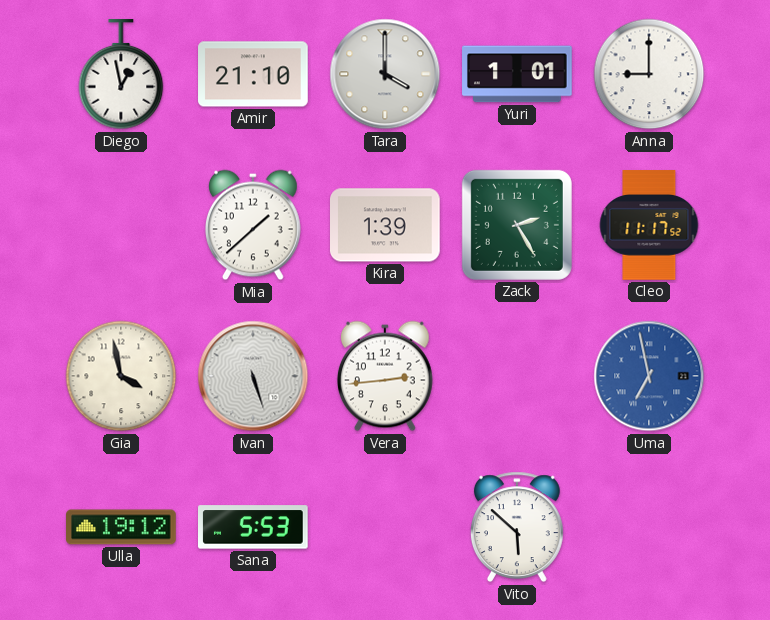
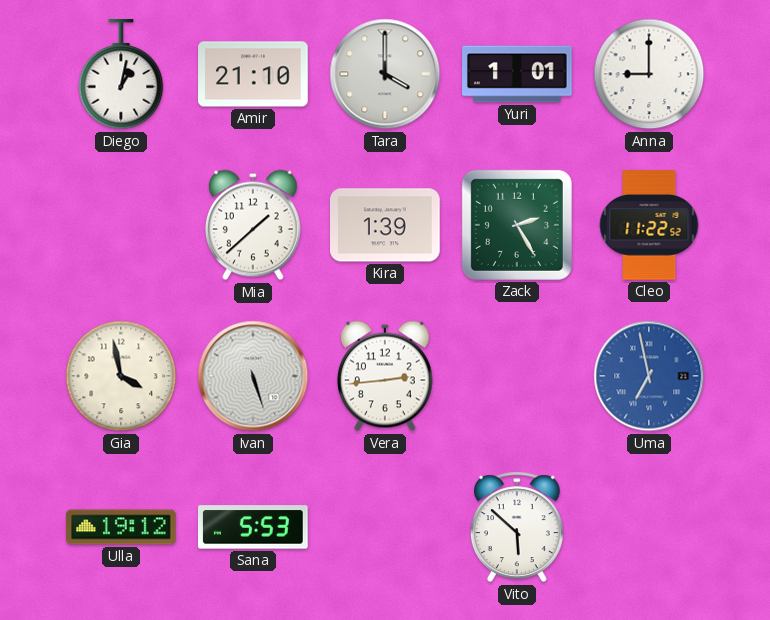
Diego: 12:58 -> 1:02 (121, 75)
Cleo: 11:17 -> 11:22 (649, 225)
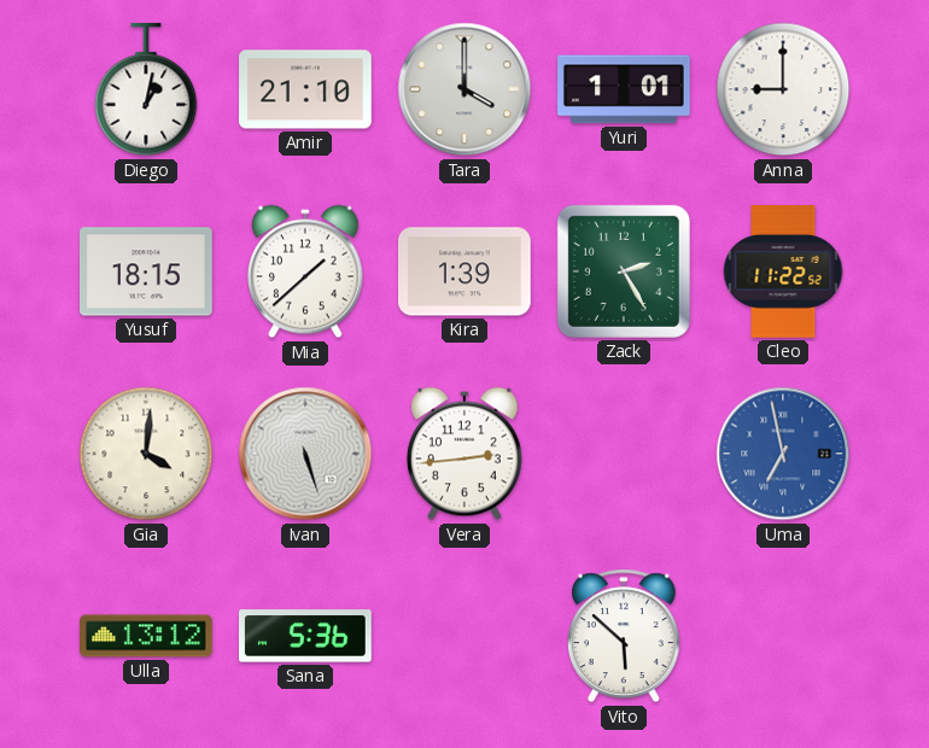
Yusuf: none -> 18:15 (147, 271)
Gia: 3:58 -> 4:01 (146, 454)
Ulla: 19:12 -> 13:12 (146, 636)
Sana: 5:53 -> 5:36 (306, 636)
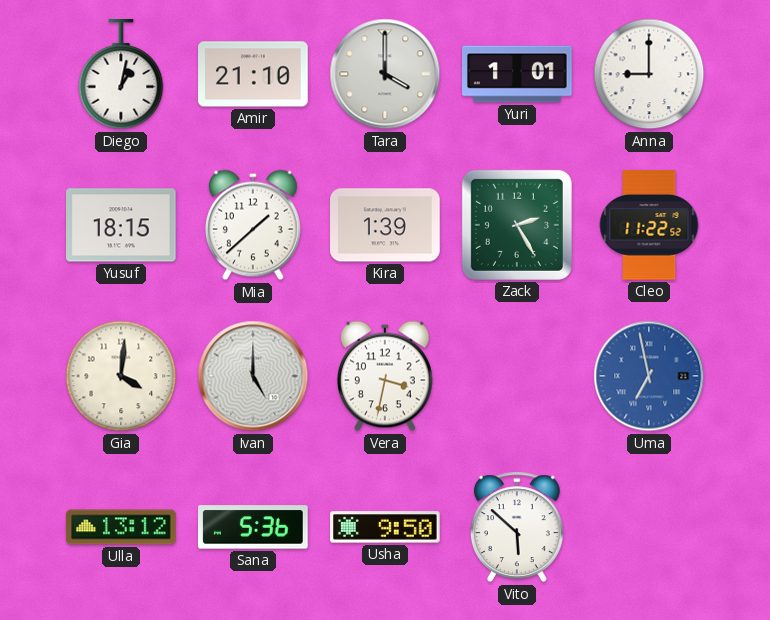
Ivan: 5:27 -> 5:00 (253, 376)
Vera: 2:44 -> 3:32 (385, 376)
Usha: none -> 9:50 (385, 527)
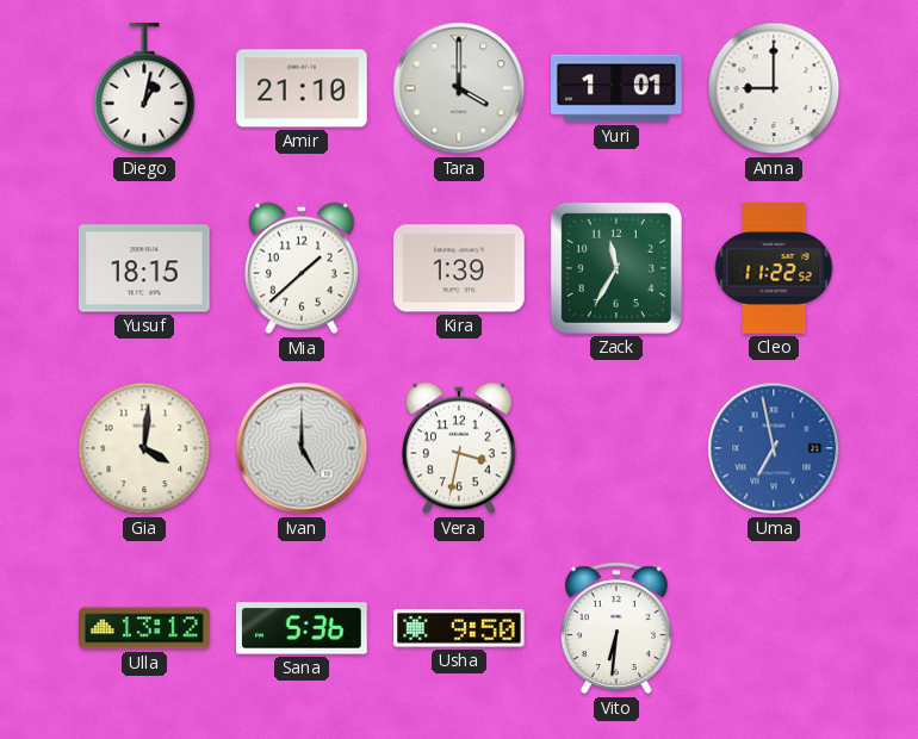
Zack: 2:25 -> 11:35 (616, 268)
Vito: 5:52 -> 6:31 (616, 628)
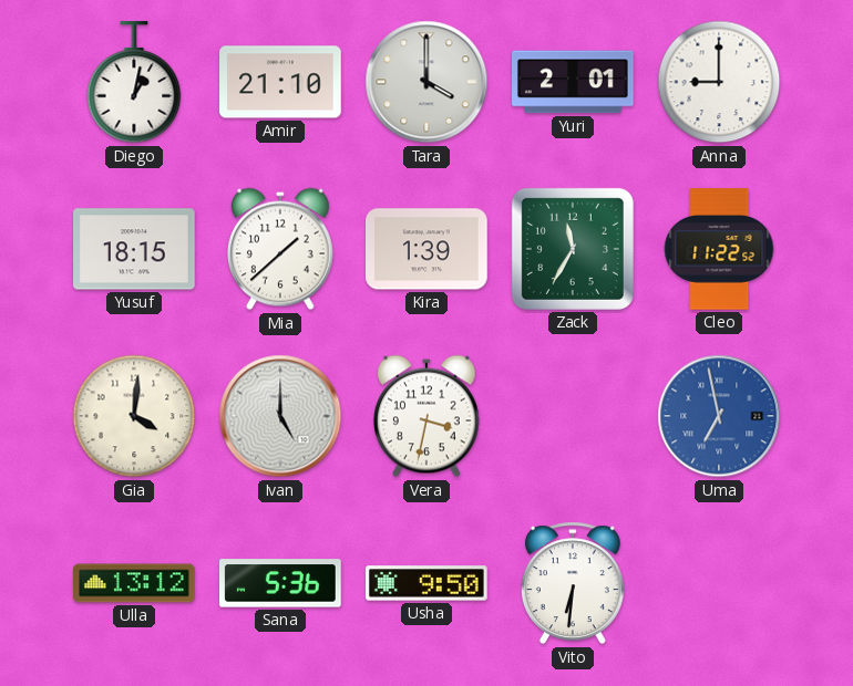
Yuri: 1:01 -> 2:01 (573, 82)
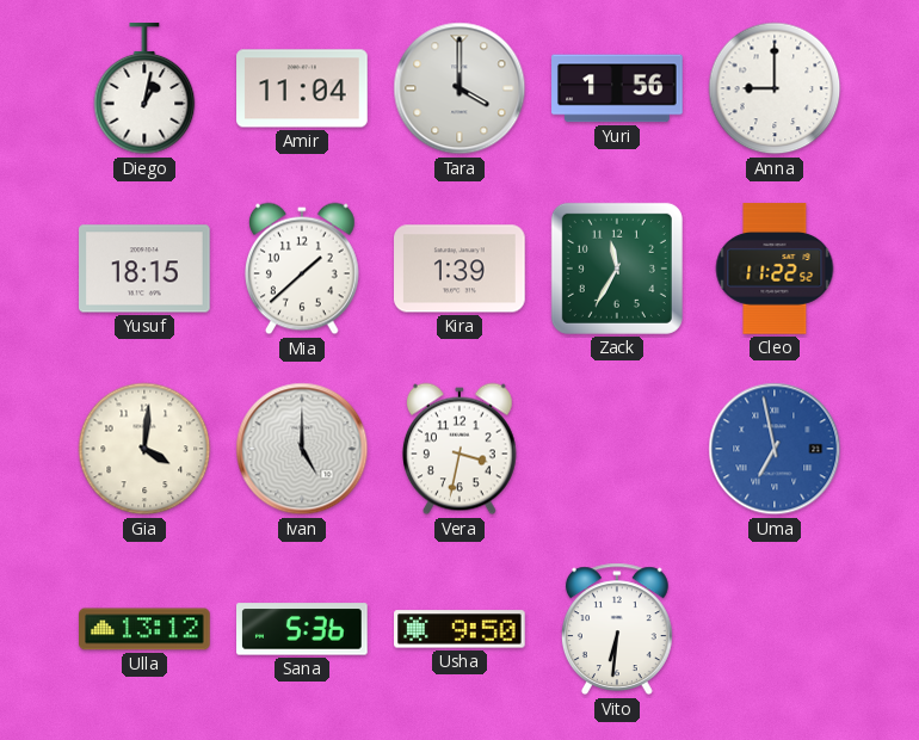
Amir: 21:10 -> 11:04 (302, 88)
Yuri: 2:01 -> 1:56 (617, 88)
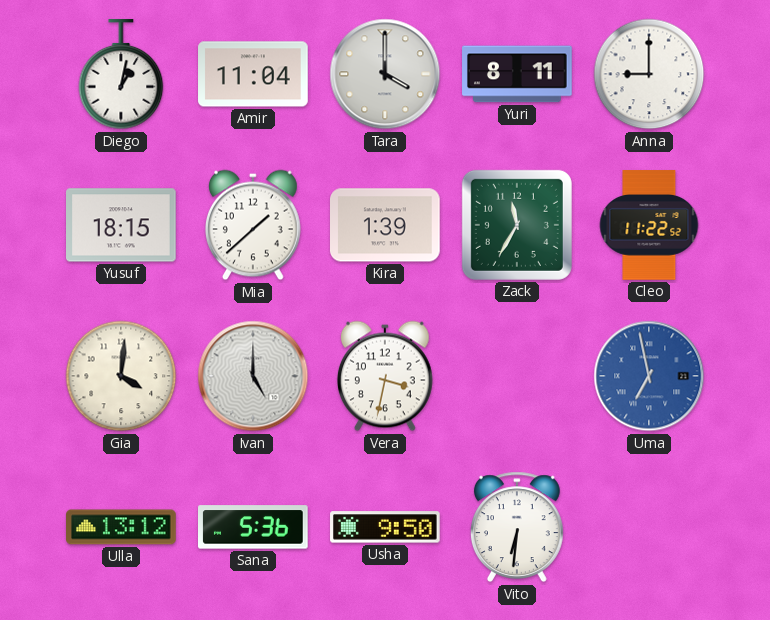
Yuri: 1:56 -> 8:11 (517, 74)
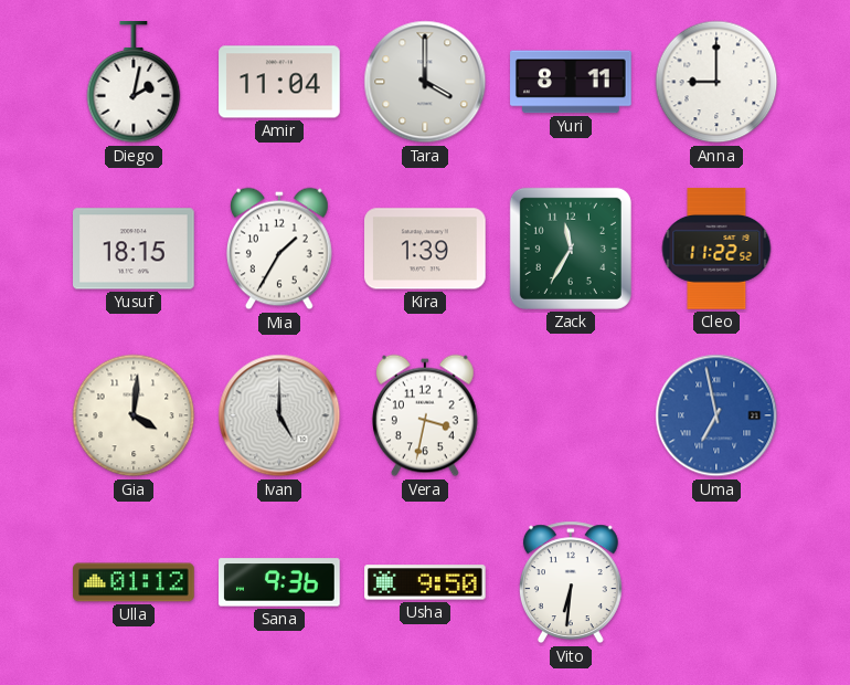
Diego: 1:02 -> 2:02 (134, 83)
Mia: 1:38 -> 1:35 (279, 249)
Ulla: 13:12 -> 01:12 (134, 582)
Sana: 5:36 -> 9:36 (280, 582)
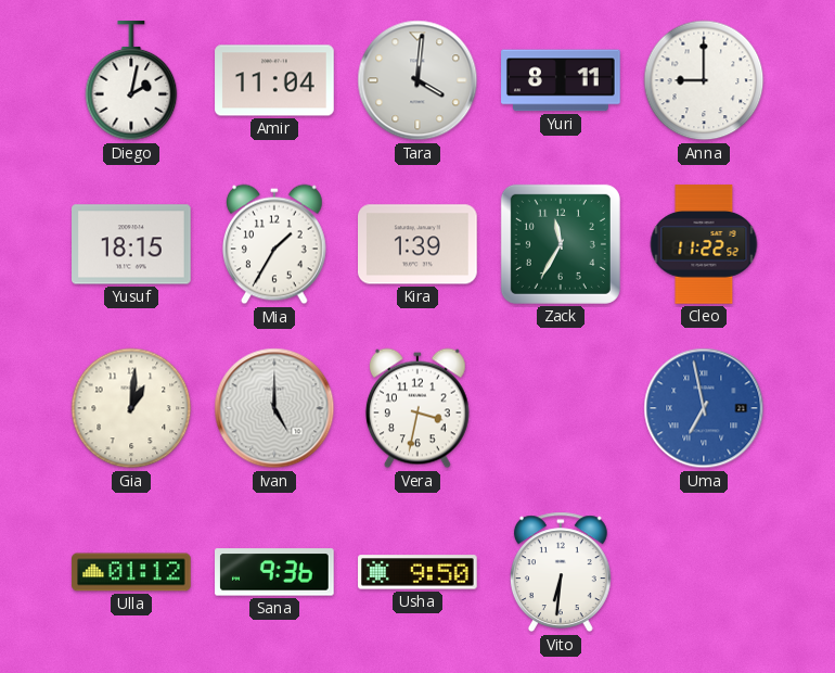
Tara: 4:00 -> 4:01 (418, 80)
Gia: 4:01 -> 1:01 (131, 408)
